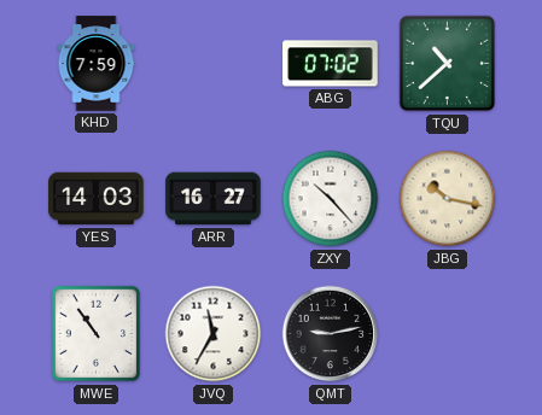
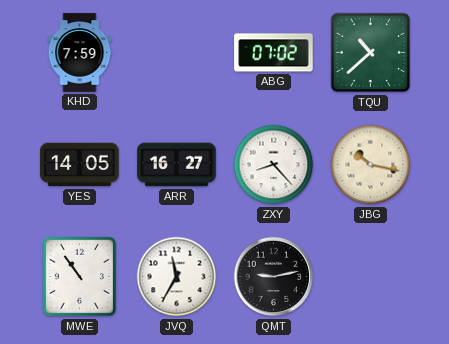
YES: 14:03 -> 14:05 (80, 165)
ZXY: 10:23 -> 8:23 (274, 165)
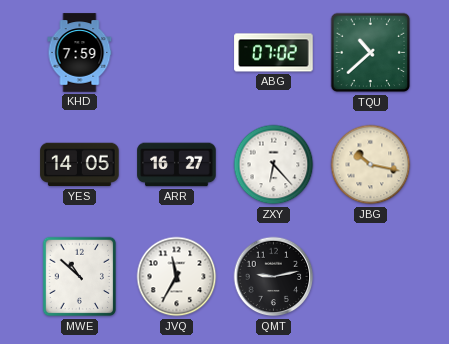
ZXY: 8:23 -> 6:23 (274, 165)
MWE: 10:54 -> 10:52 (80, 277)
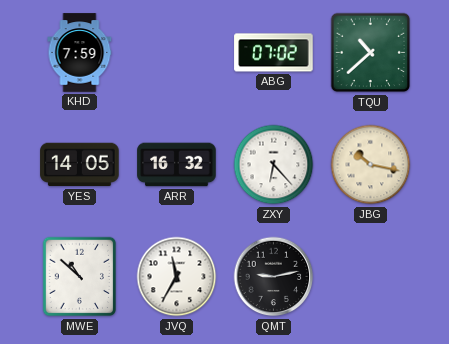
ARR: 16:27 -> 16:32 (177, 165)
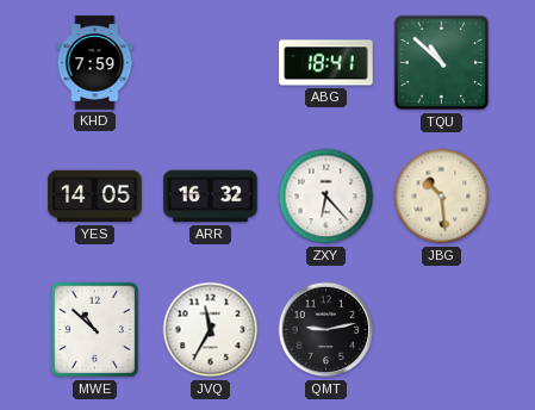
ABG: 07:02 -> 18:41 (326, 63)
TQU: 10:38 -> 10:52 (442, 63)
JBG: 10:17 -> 10:29 (442, 197)
